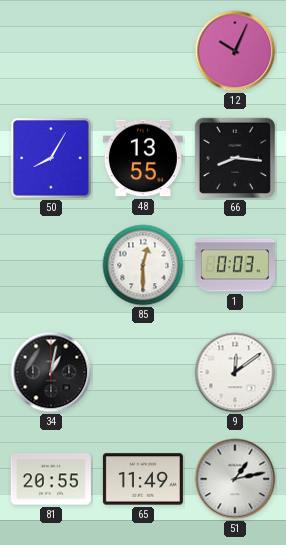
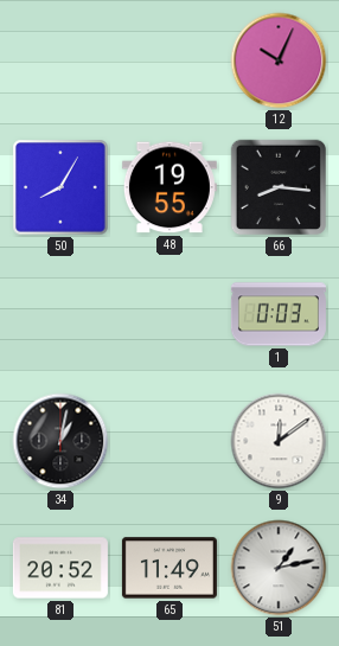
48: 13:55 -> 19:55 (170, 187)
85: 12:30 -> none (143, 265)
81: 20:55 -> 20:52 (60, 568)
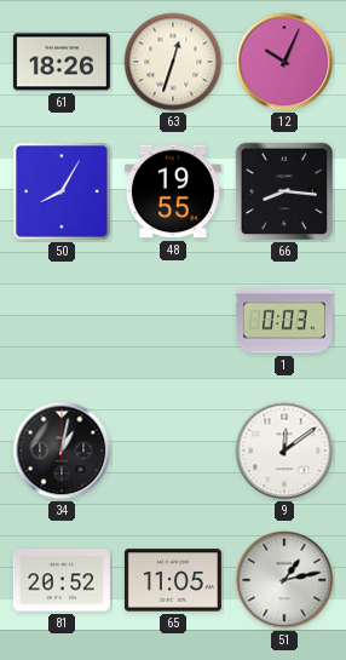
61: none -> 18:26 (62, 62)
63: none -> 12:33 (173, 62)
65: 11:49 -> 11:05 (173, 580)
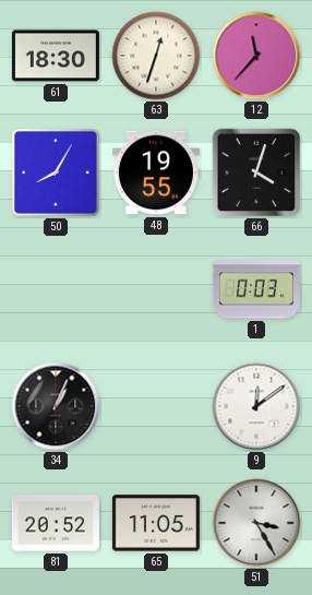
61: 18:26 -> 18:30 (56, 56)
12: 10:04 -> 11:37 (256, 56)
66: 8:16 -> 4:03 (256, 172)
34: 1:02 -> 1:04 (56, 406)
51: 1:13 -> 3:25 (256, 523)
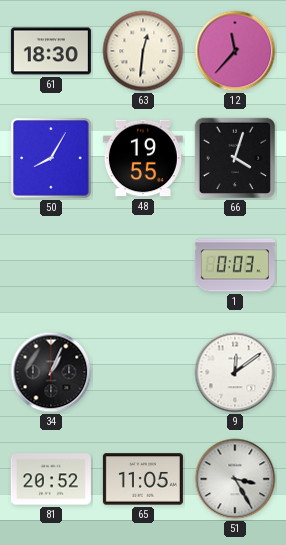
63: 12:33 -> 12:31 (143, 51)
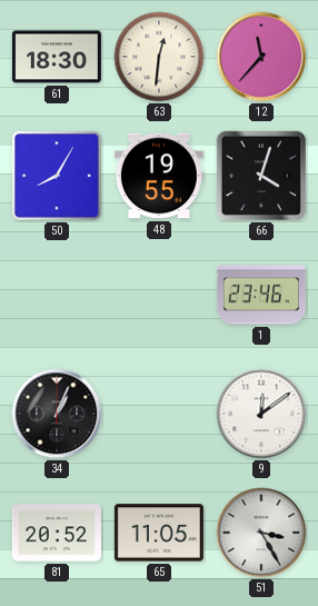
1: 0:03 -> 23:46 (261, 295)
